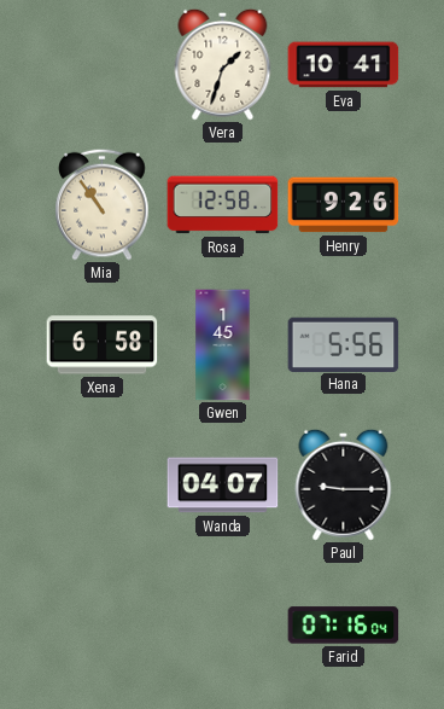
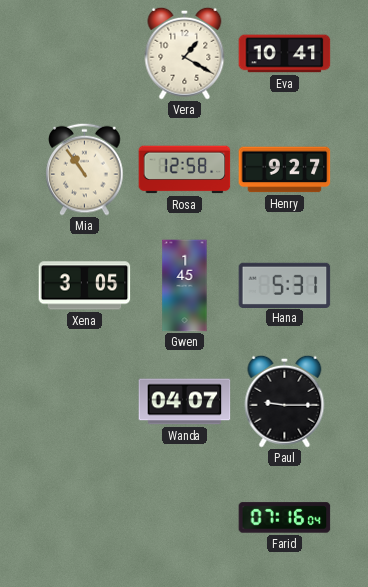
Vera: 1:33 -> 1:20 (185, 53)
Henry: 9:26 -> 9:27 (285, 170)
Xena: 6:58 -> 3:05 (85, 286)
Hana: 5:56 -> 5:31 (285, 285)
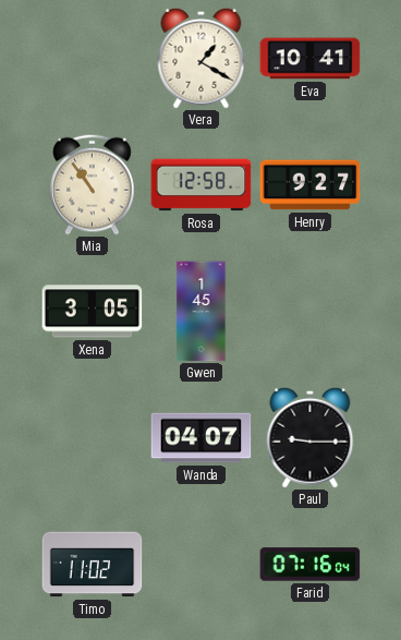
Hana: 5:31 -> none (285, 285)
Timo: none -> 11:02 (93, 565)
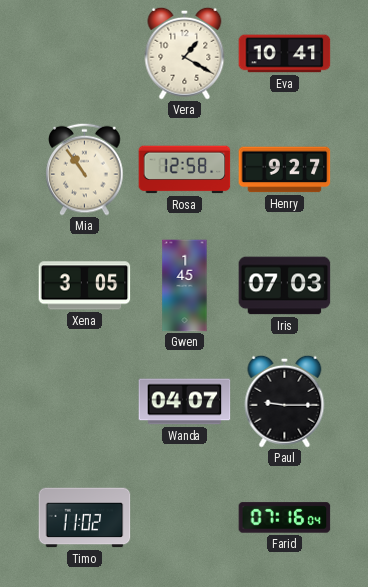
Iris: none -> 07:03 (285, 286)
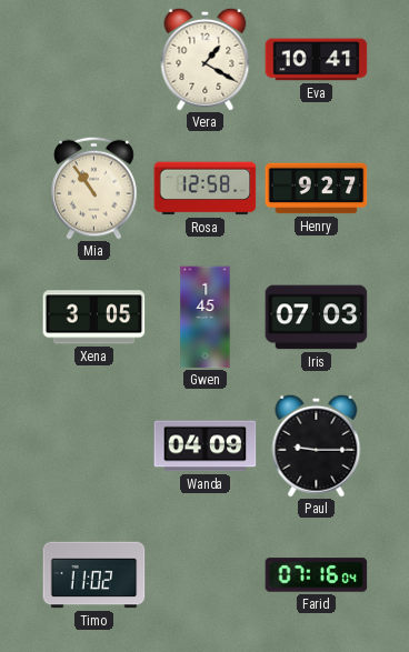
Wanda: 04:07 -> 04:09 (206, 447)
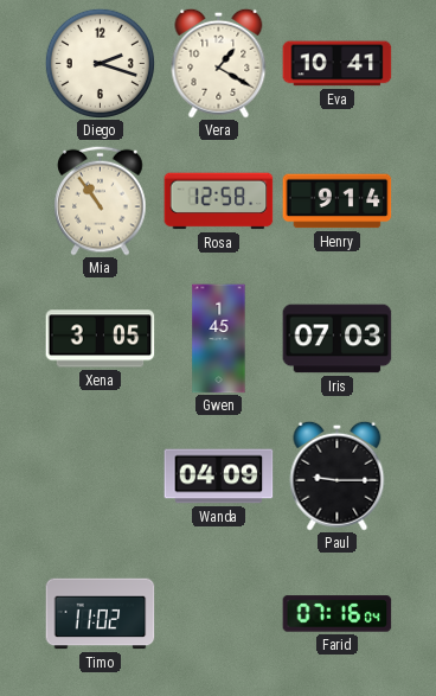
Diego: none -> 2:18 (100, 63)
Henry: 9:27 -> 9:14 (338, 202)
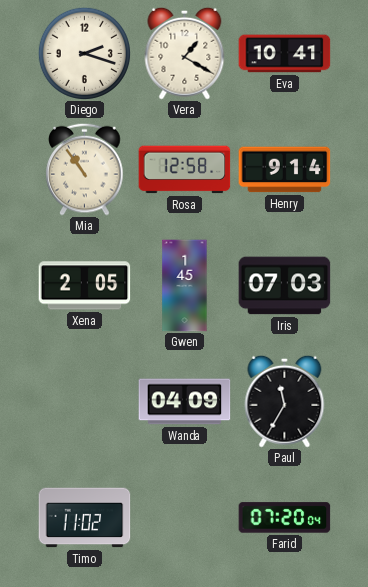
Xena: 3:05 -> 2:05 (85, 286)
Paul: 9:15 -> 11:35 (285, 401)
Farid: 07:16 -> 07:20 (285, 518)
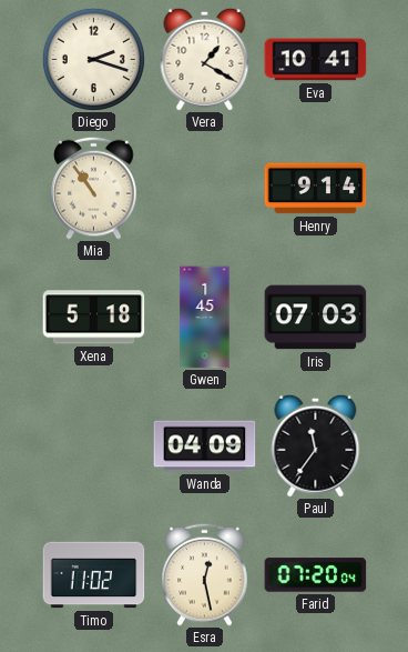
Rosa: 12:58 -> none (185, 170)
Xena: 2:05 -> 5:18 (94, 318)
Paul: 11:35 -> 11:36 (316, 445)
Esra: none -> 12:28 (205, 574)
